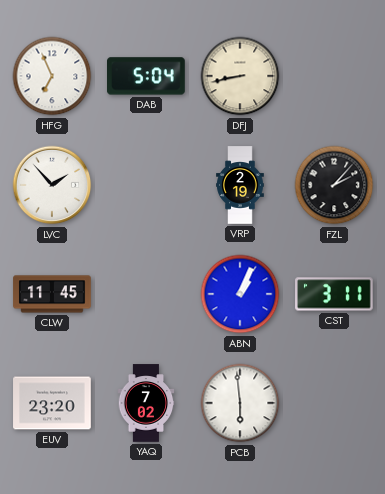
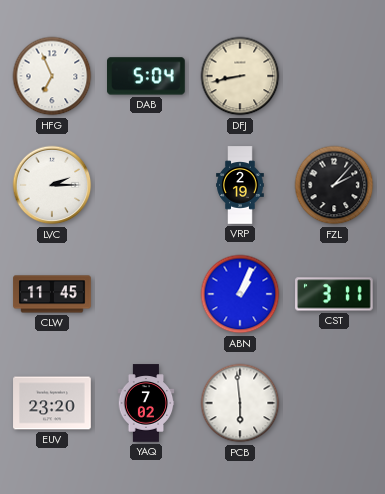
LVC: 1:53 -> 2:15 (52, 185)
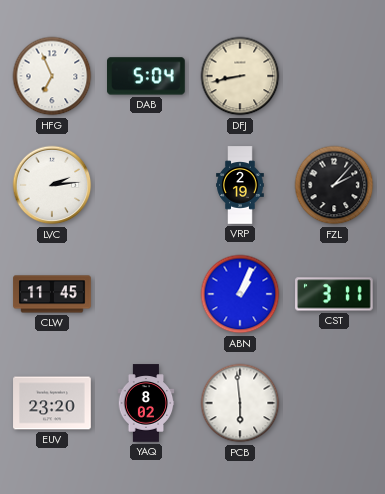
LVC: 2:15 -> 2:14 (52, 185)
YAQ: 7:02 -> 8:02 (146, 403)
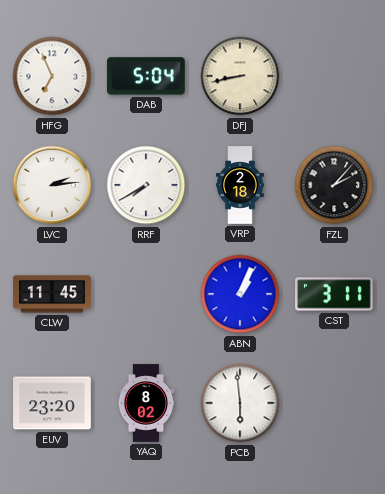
RRF: none -> 7:40 (146, 185)
VRP: 2:19 -> 2:18 (240, 185)
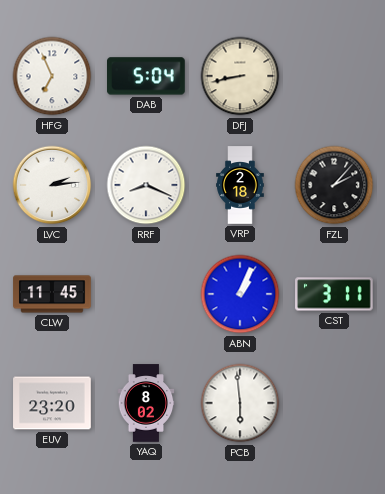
RRF: 7:40 -> 8:19 (146, 185)
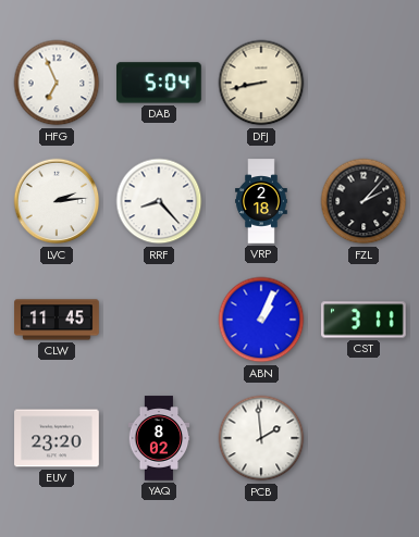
RRF: 8:19 -> 8:23 (159, 201)
PCB: 5:59 -> 1:59 (261, 438)
